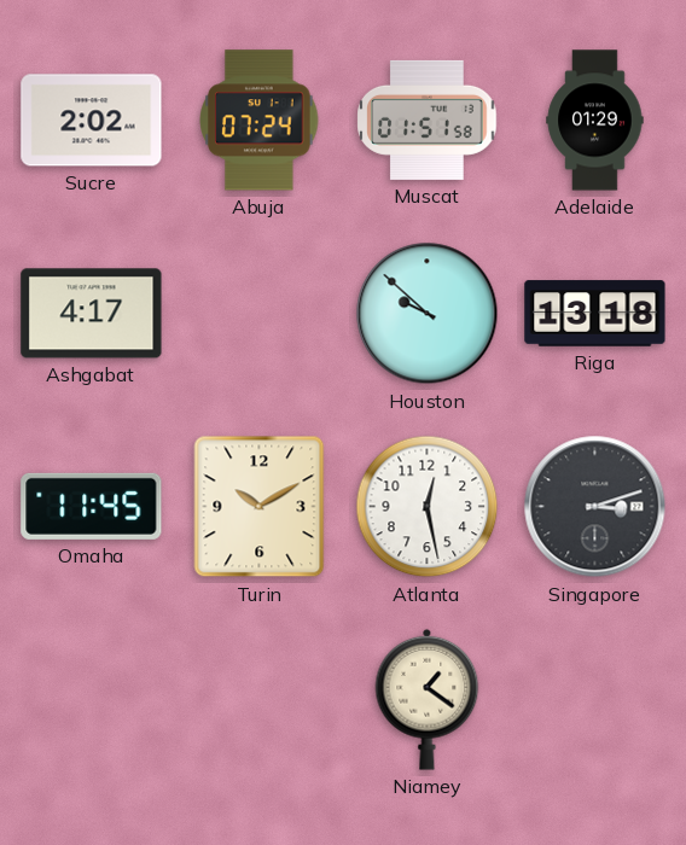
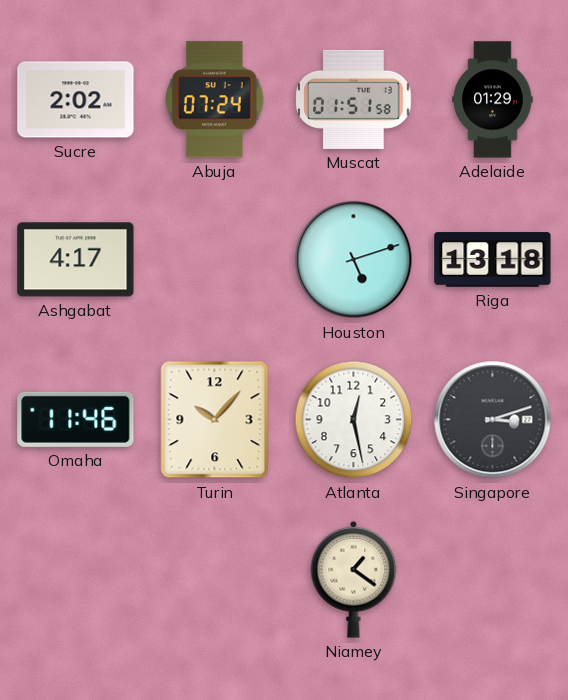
Houston: 9:52 -> 5:12 (354, 260)
Omaha: 11:45 -> 11:46 (76, 419)
Turin: 10:10 -> 10:07 (215, 420)
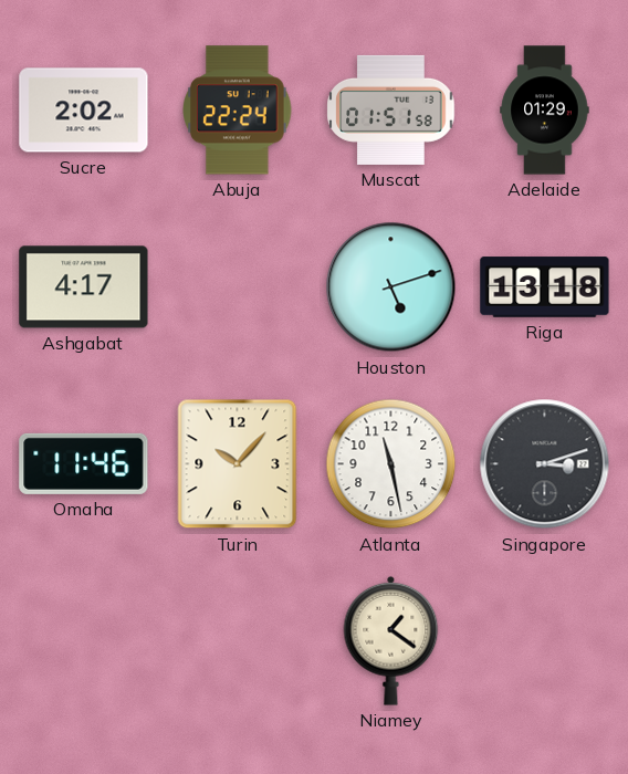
Abuja: 07:24 -> 22:24 (238, 111)
Atlanta: 12:28 -> 11:28 (391, 464)
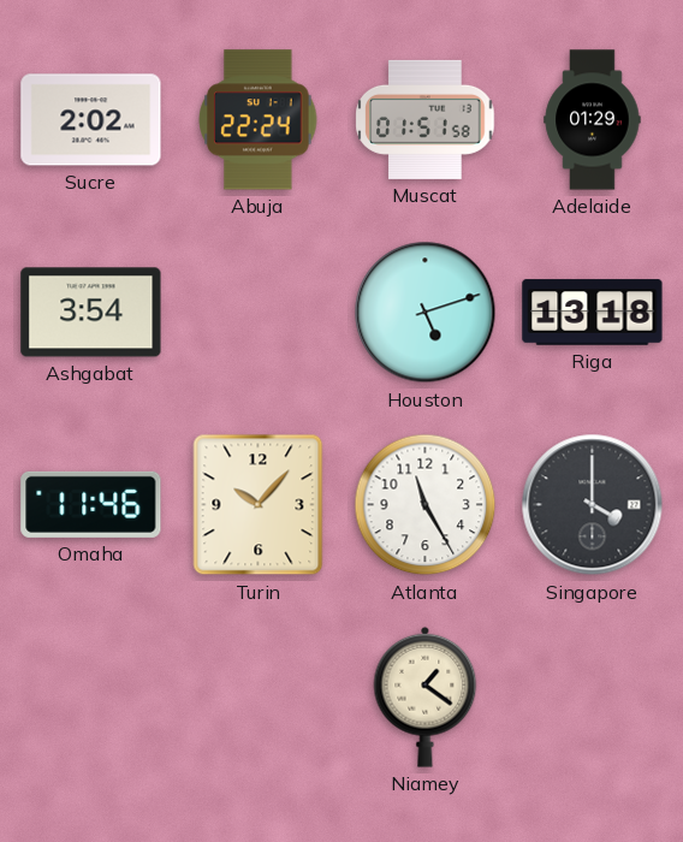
Ashgabat: 4:17 -> 3:54 (91, 313)
Atlanta: 11:28 -> 11:25 (426, 505)
Singapore: 3:12 -> 4:00 (593, 505)
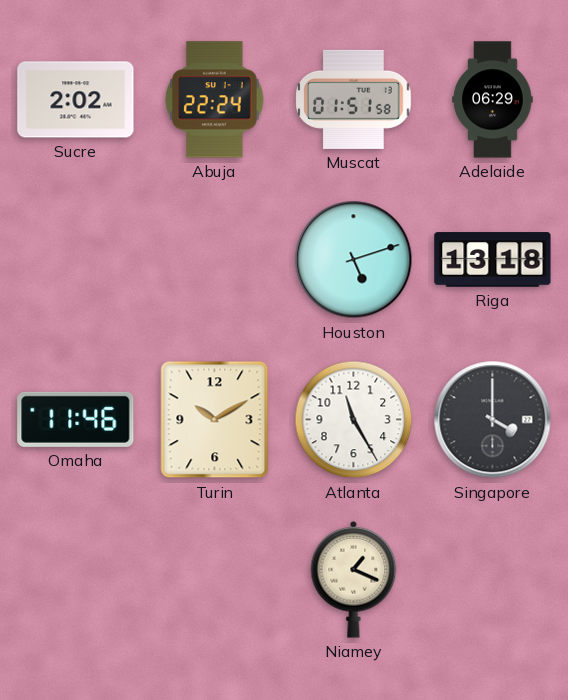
Adelaide: 01:29 -> 06:29 (493, 100)
Ashgabat: 3:54 -> none (91, 313)
Turin: 10:07 -> 10:10 (215, 420)
Niamey: 1:21 -> 1:19 (354, 579)
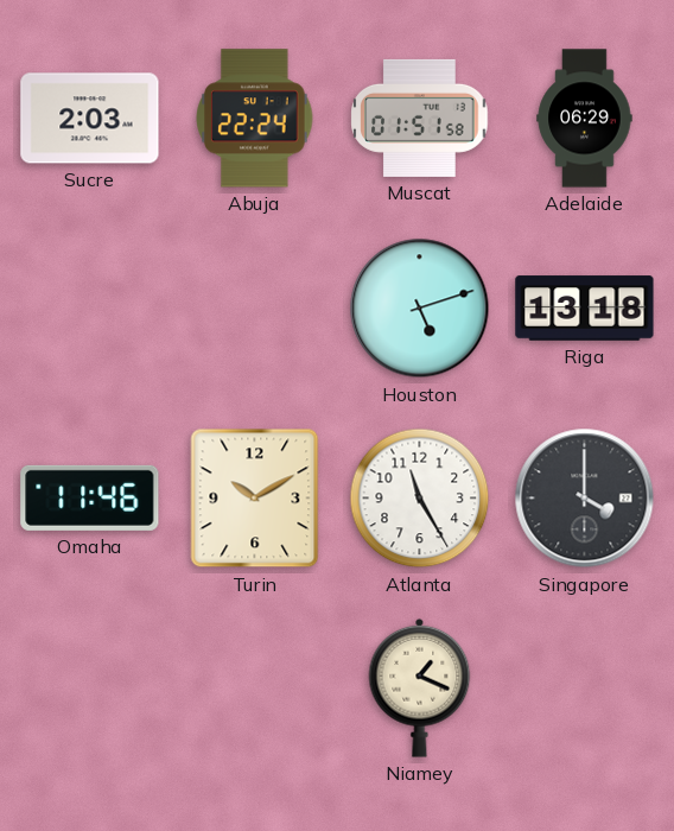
Sucre: 2:02 -> 2:03 (90, 119)
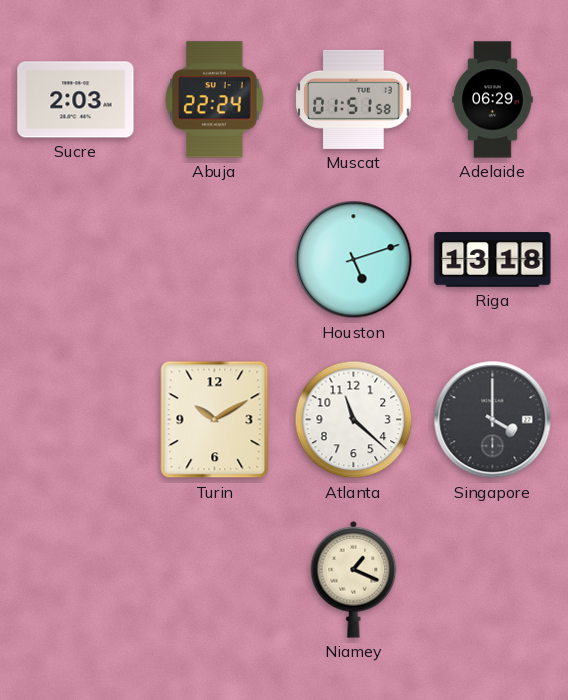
Omaha: 11:46 -> none (90, 497)
Atlanta: 11:25 -> 11:22 (354, 420)
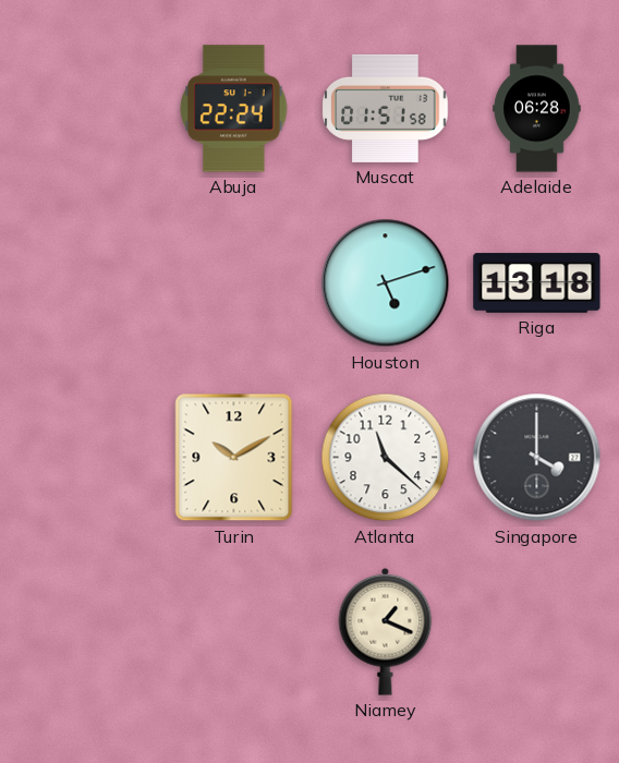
Sucre: 2:03 -> none (76, 100)
Adelaide: 06:29 -> 06:28 (537, 109)
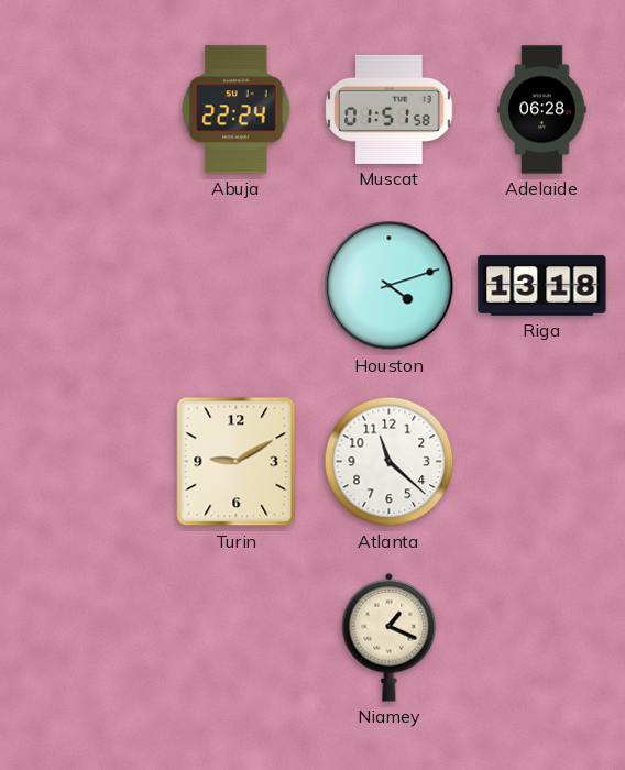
Houston: 5:12 -> 4:12 (390, 286)
Turin: 10:10 -> 9:10 (237, 462)
Singapore: 4:00 -> none (537, 458)
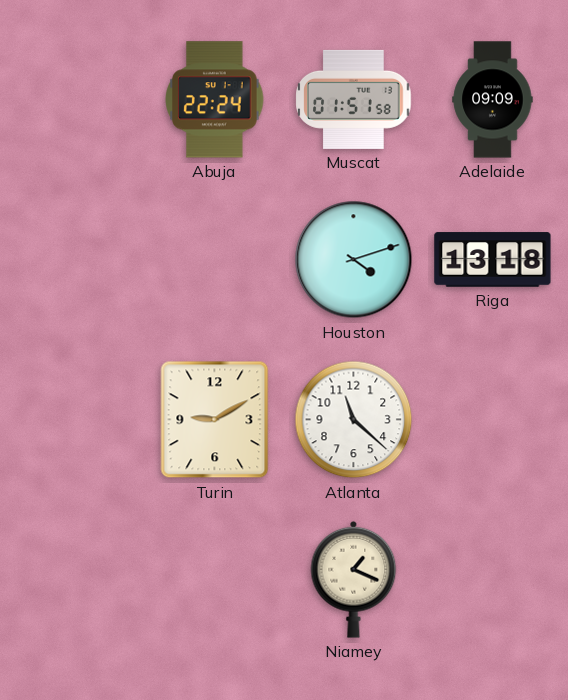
Adelaide: 06:28 -> 09:09 (493, 100)
